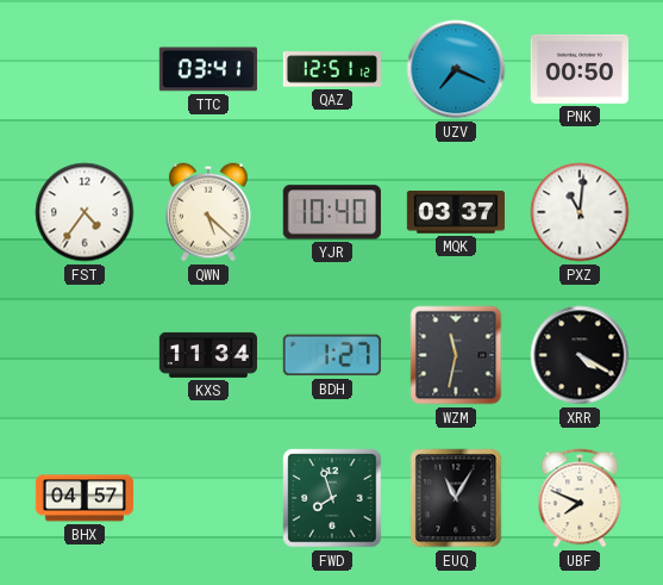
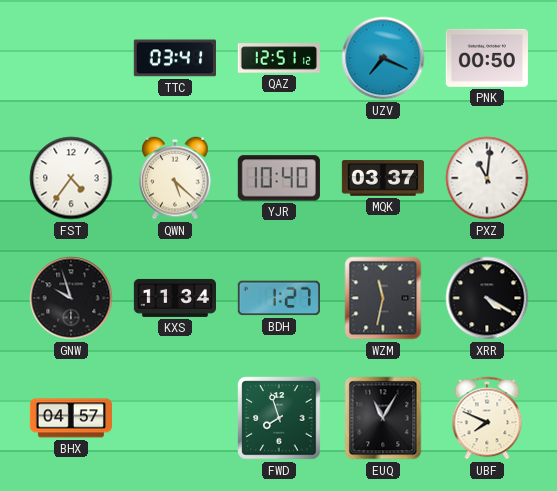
GNW: none -> 9:57 (71, 298)
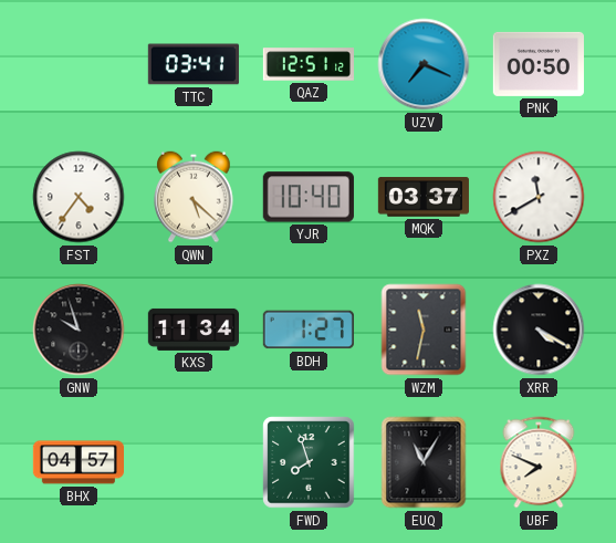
PXZ: 11:01 -> 11:40 (539, 197)
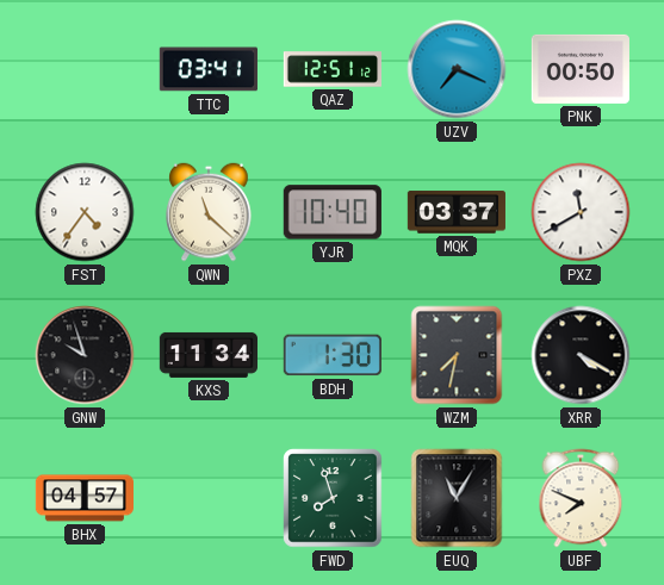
QWN: 5:22 -> 11:22 (209, 212)
BDH: 1:27 -> 1:30 (333, 355)
WZM: 11:32 -> 7:32 (457, 355)
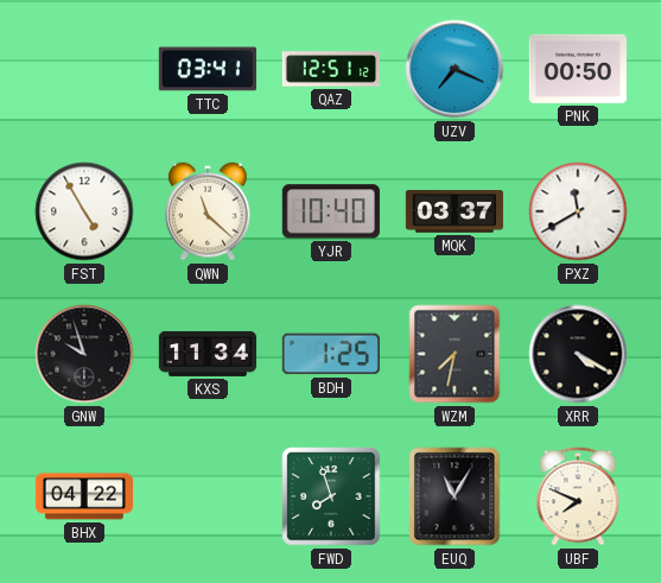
FST: 4:36 -> 4:55 (84, 211)
BDH: 1:30 -> 1:25 (331, 354)
BHX: 04:57 -> 04:22 (83, 496)
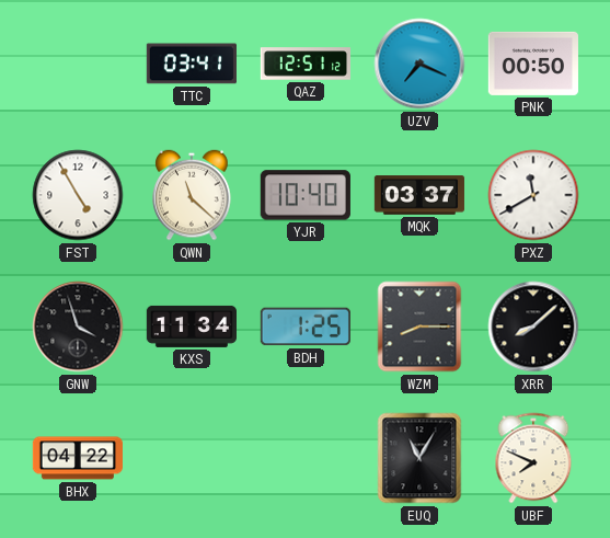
GNW: 9:57 -> 3:57 (78, 327)
WZM: 7:32 -> 8:15 (419, 327)
XRR: 4:20 -> 8:08 (533, 327)
FWD: 7:57 -> none (331, 496)
